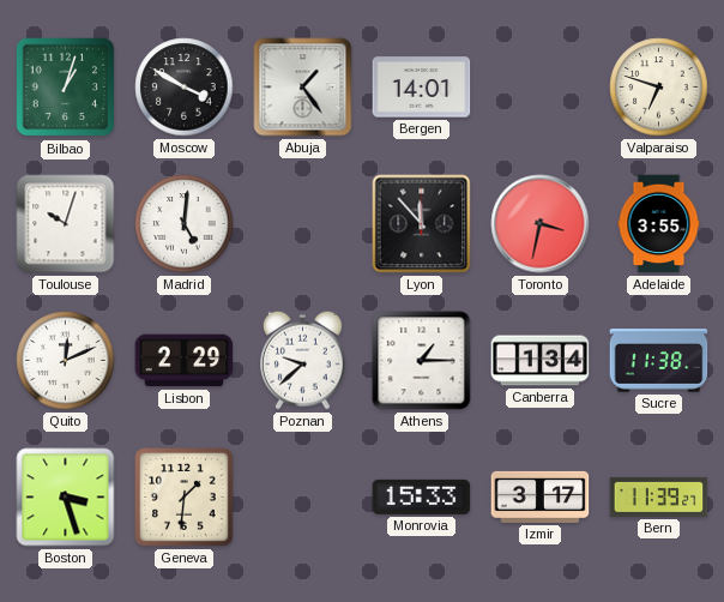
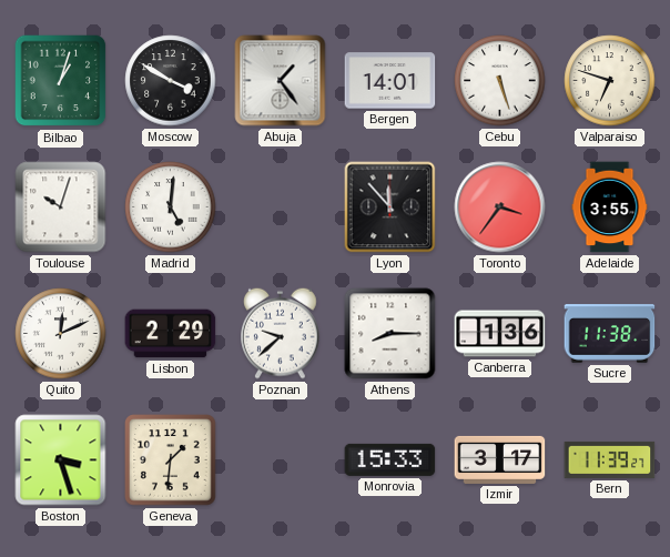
Cebu: none -> 5:27 (500, 81)
Toronto: 3:32 -> 3:36 (500, 207)
Athens: 1:15 -> 8:15 (390, 334)
Canberra: 1:34 -> 1:36 (500, 334)
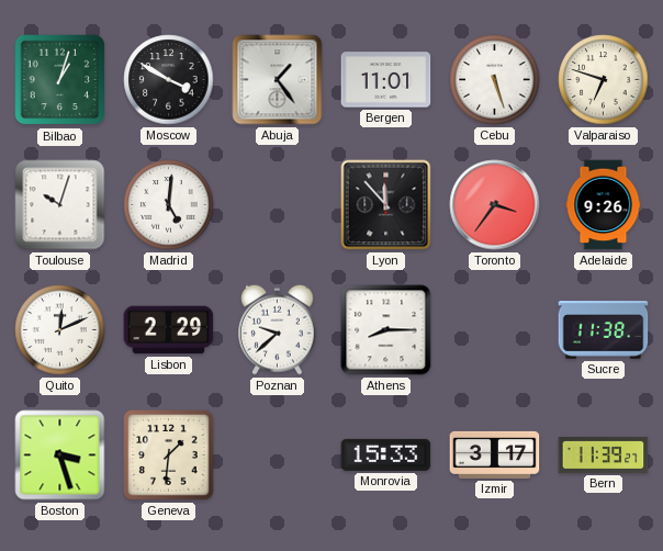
Bergen: 14:01 -> 11:01 (386, 80)
Adelaide: 3:55 -> 9:26 (604, 205)
Canberra: 1:36 -> none (500, 334)
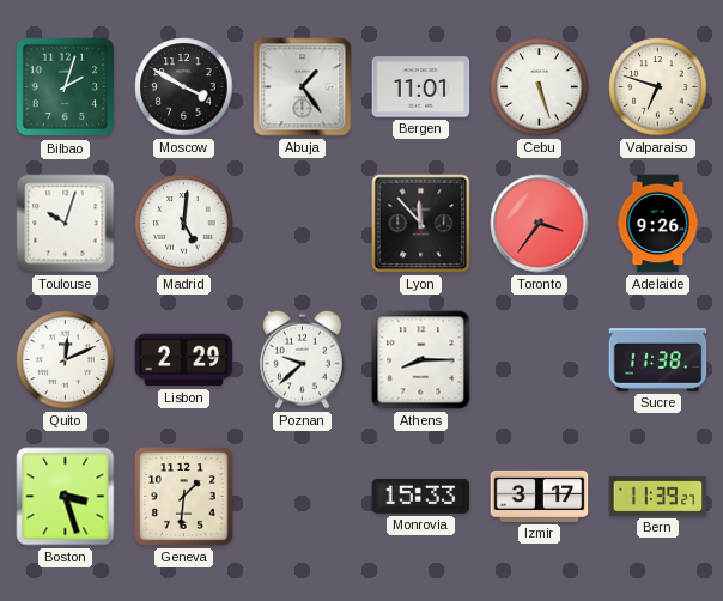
Bilbao: 1:03 -> 2:03 (66, 87)
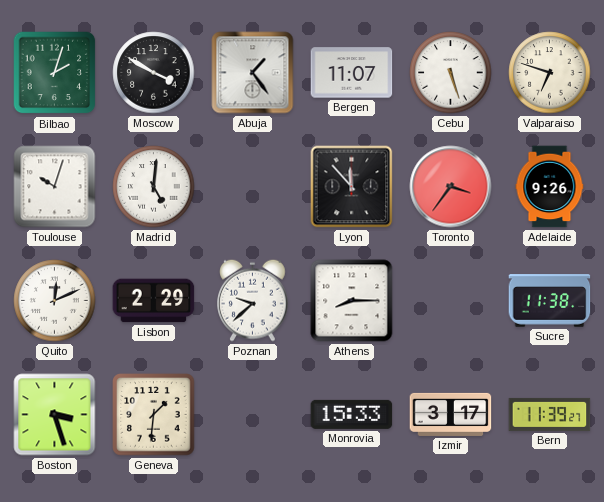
Bergen: 11:01 -> 11:07 (352, 73)
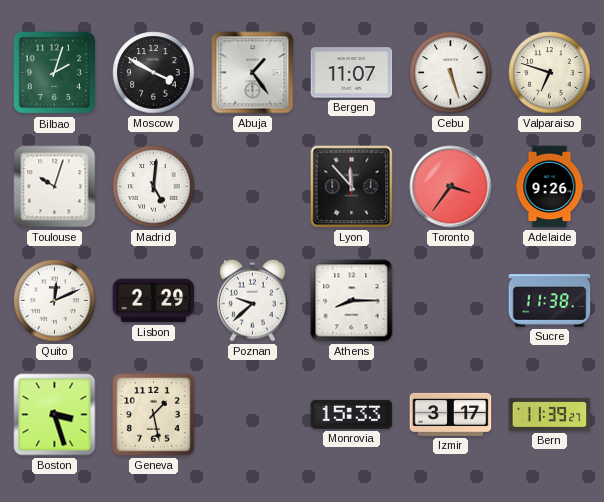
Geneva: 1:31 -> 1:28 (154, 415)
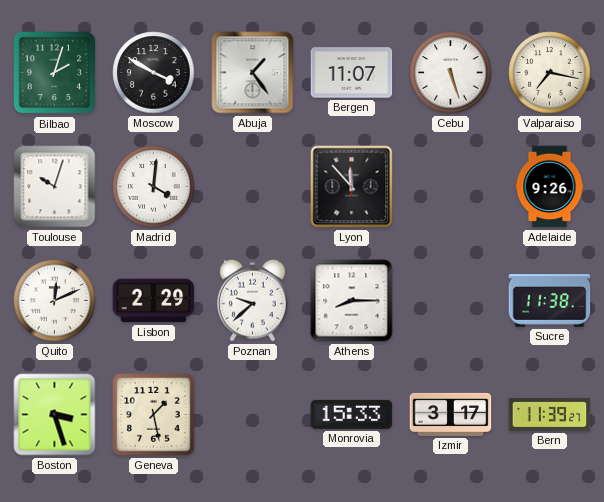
Valparaiso: 6:48 -> 7:17 (550, 73)
Madrid: 5:01 -> 4:01 (154, 187)
Toronto: 3:36 -> none (451, 187)
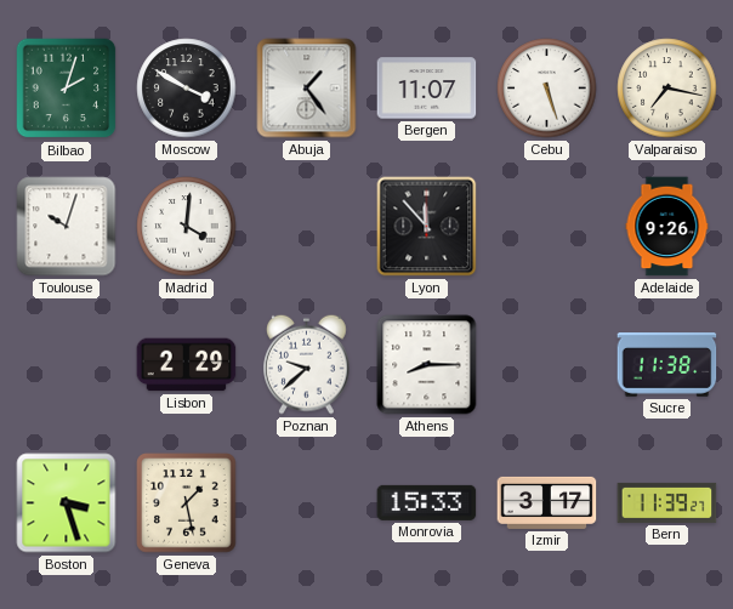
Quito: 12:11 -> none (55, 301)
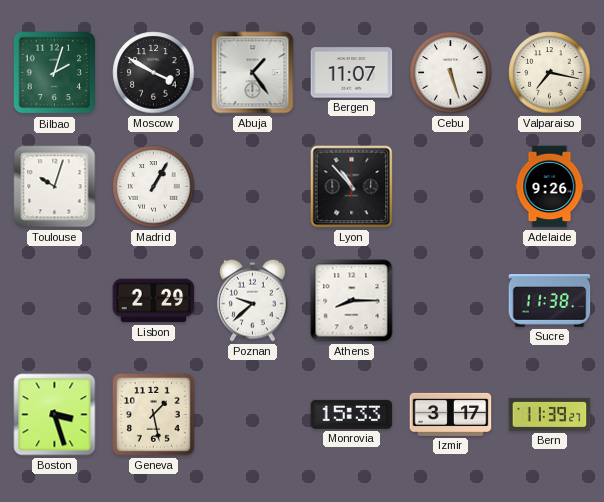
Madrid: 4:01 -> 1:05 (154, 187)
Lyon: 11:53 -> 10:53 (352, 187)
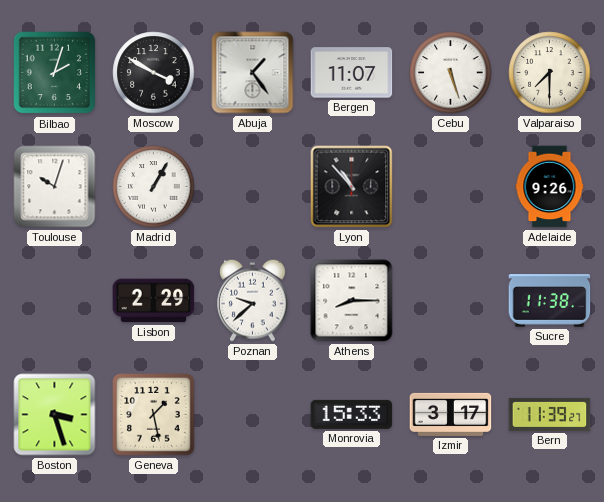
Valparaiso: 7:17 -> 7:30 (550, 73)
